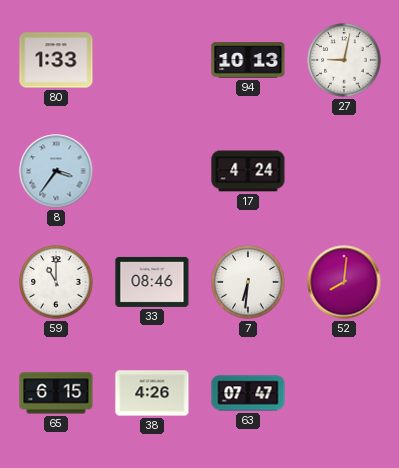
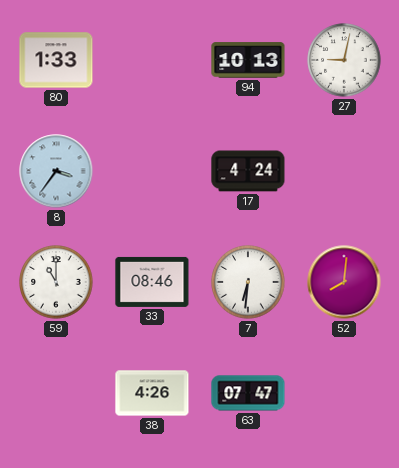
65: 6:15 -> none (56, 393)
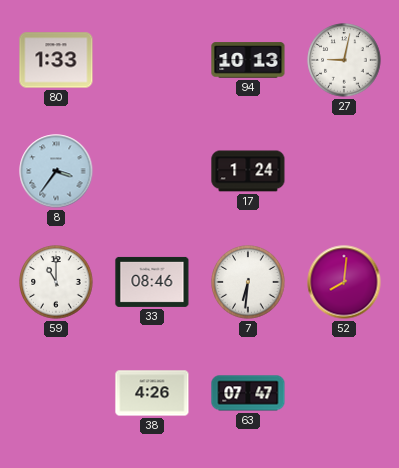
17: 4:24 -> 1:24 (248, 171)
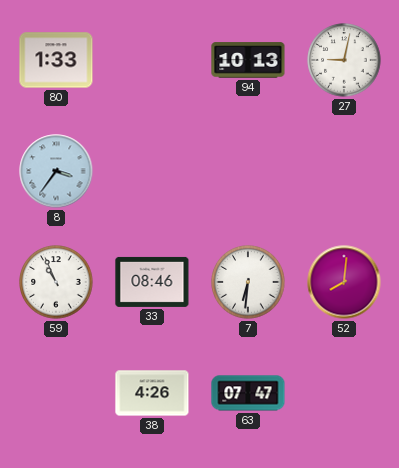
17: 1:24 -> none (248, 171)
59: 11:00 -> 10:56 (56, 282)
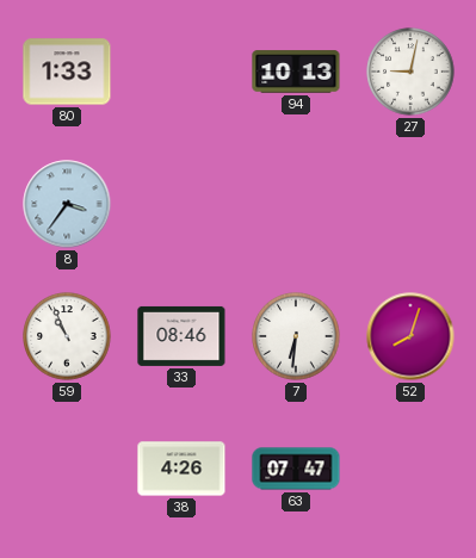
52: 8:01 -> 8:03 (410, 336)
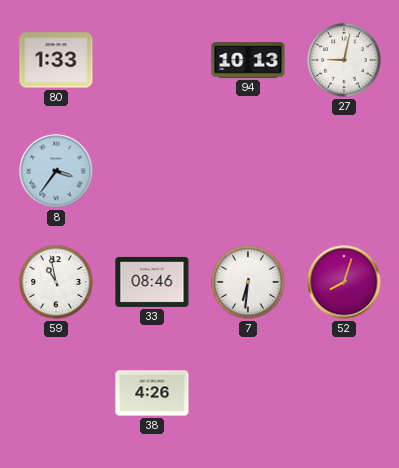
59: 10:56 -> 10:58 (56, 282)
63: 07:47 -> none (296, 469)
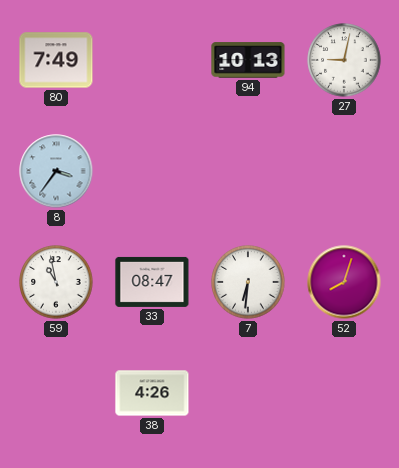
80: 1:33 -> 7:49 (56, 60)
33: 08:46 -> 08:47 (152, 282)
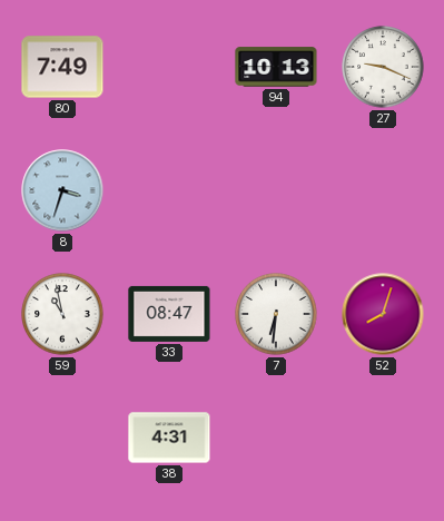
27: 9:02 -> 9:19 (383, 67)
8: 3:36 -> 3:33 (62, 190)
38: 4:26 -> 4:31 (169, 438)
